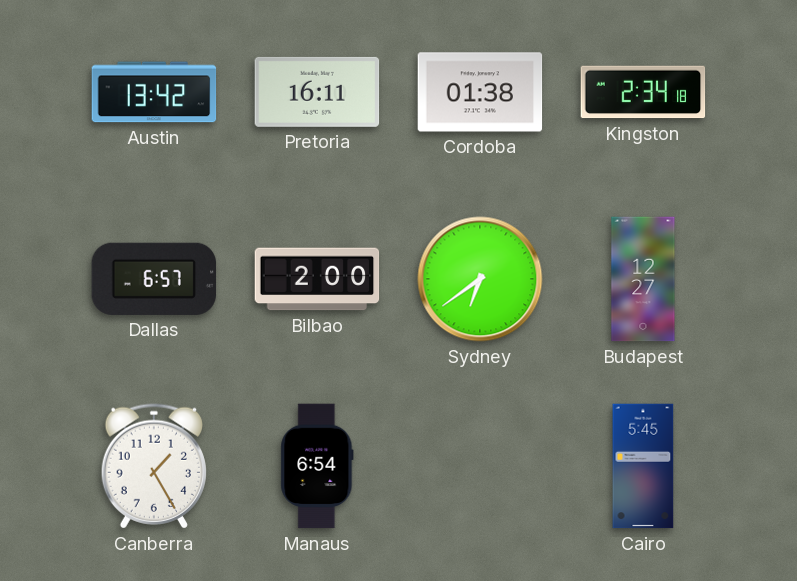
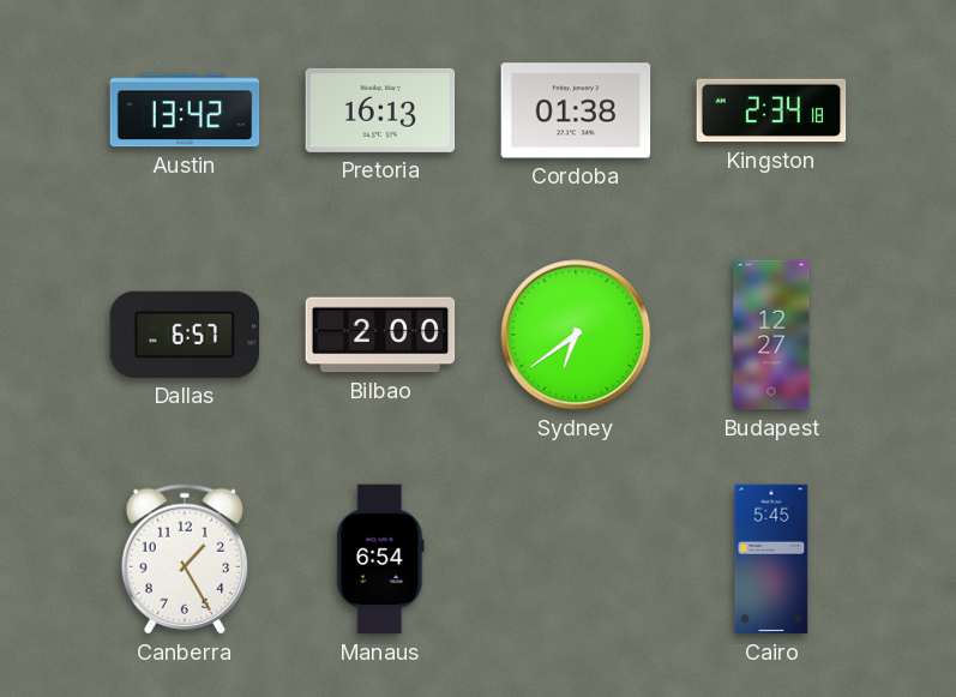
Pretoria: 16:11 -> 16:13 (380, 110)
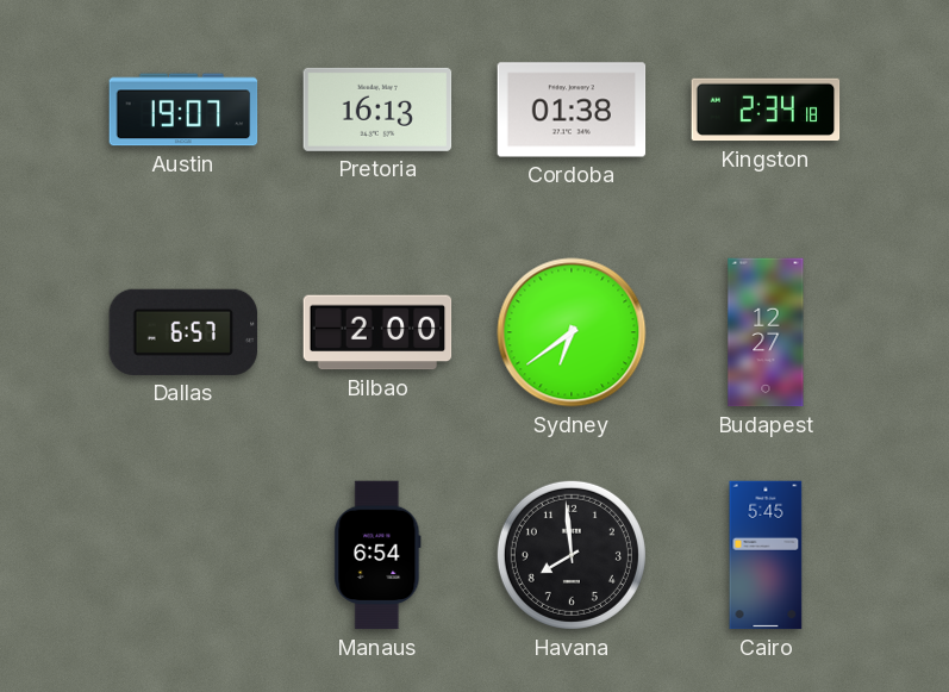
Austin: 13:42 -> 19:07 (183, 110)
Canberra: 1:25 -> none (184, 559)
Havana: none -> 7:59 (572, 555)
